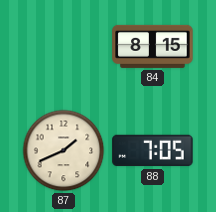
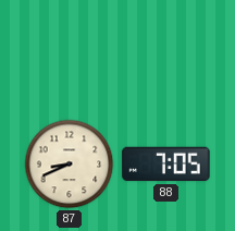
84: 8:15 -> none (153, 46)
87: 1:41 -> 8:41 (70, 165)
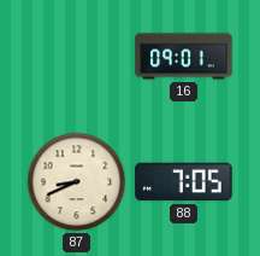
16: none -> 09:01 (184, 57)
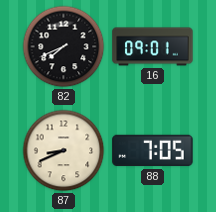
82: none -> 7:41 (64, 47)
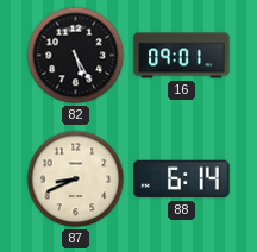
82: 7:41 -> 5:25 (76, 56)
88: 7:05 -> 6:14 (182, 179)
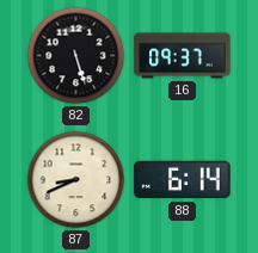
82: 5:25 -> 5:27 (76, 56)
16: 09:01 -> 09:37 (183, 56)
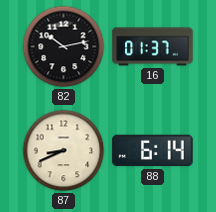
82: 5:27 -> 10:13 (64, 47)
16: 09:37 -> 01:37 (153, 47)
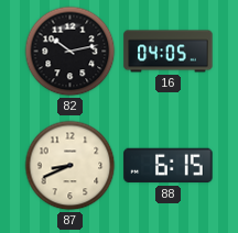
16: 01:37 -> 04:05 (169, 52)
88: 6:14 -> 6:15 (169, 166)
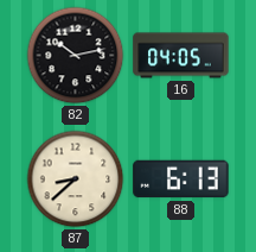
87: 8:41 -> 8:38 (76, 179)
88: 6:15 -> 6:13 (181, 179)
